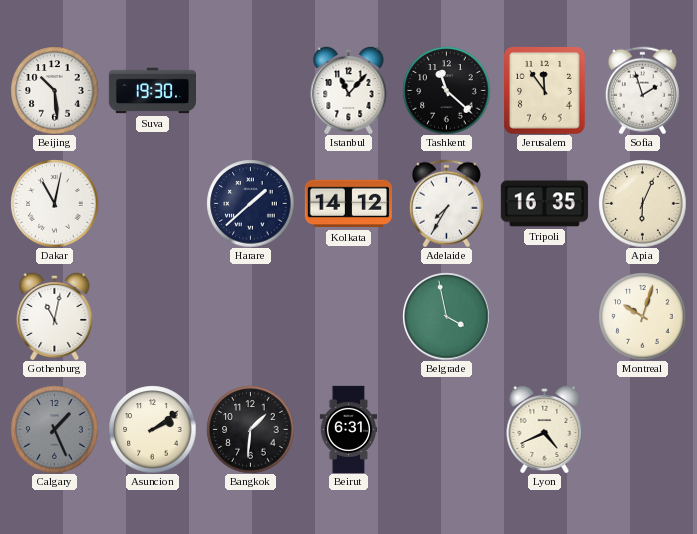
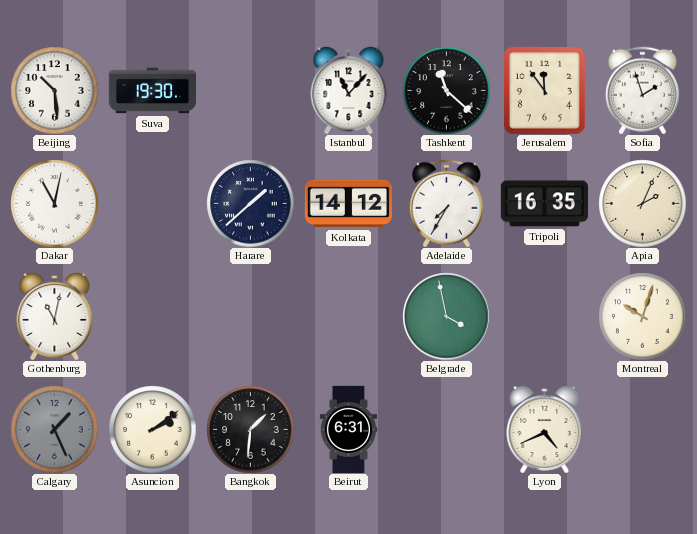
Apia: 6:04 -> 2:04 (642, 203)
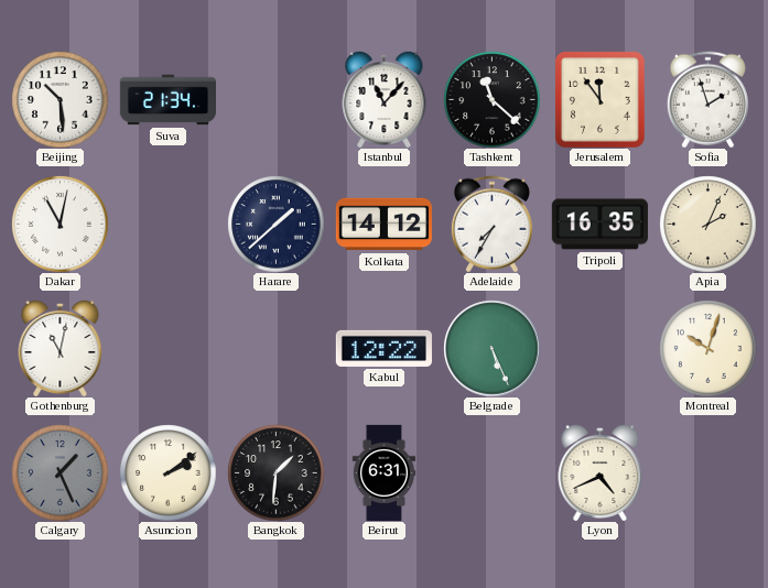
Suva: 19:30 -> 21:34 (167, 100)
Kabul: none -> 12:22 (383, 348)
Belgrade: 3:58 -> 5:26 (491, 348)
